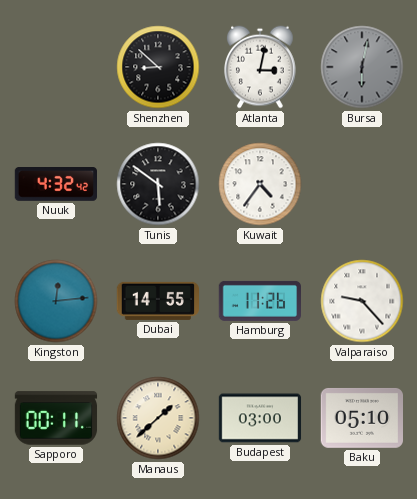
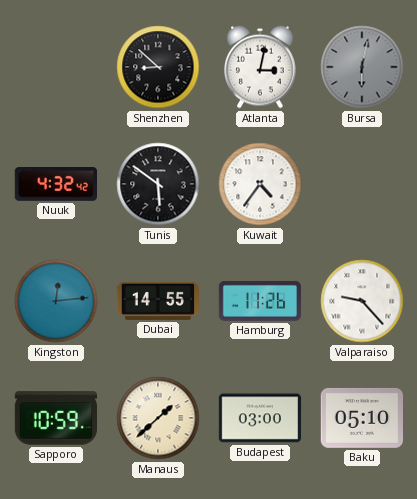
Sapporo: 00:11 -> 10:59 (56, 418)
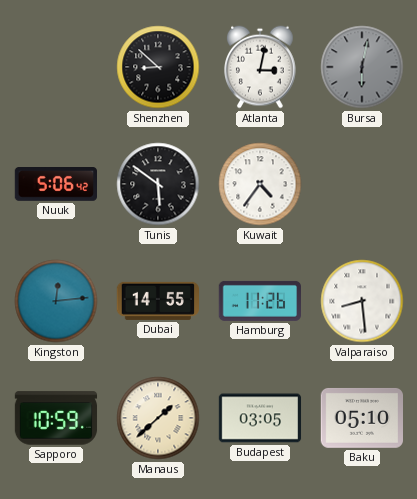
Nuuk: 4:32 -> 5:06 (55, 185)
Valparaiso: 9:23 -> 8:29 (362, 301)
Budapest: 03:00 -> 03:05 (260, 418)
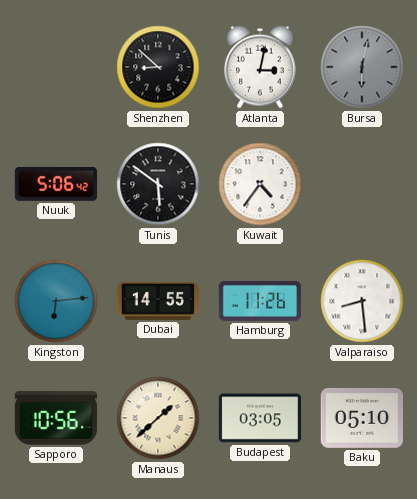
Kingston: 12:14 -> 6:14 (56, 301)
Sapporo: 10:59 -> 10:56 (56, 418)
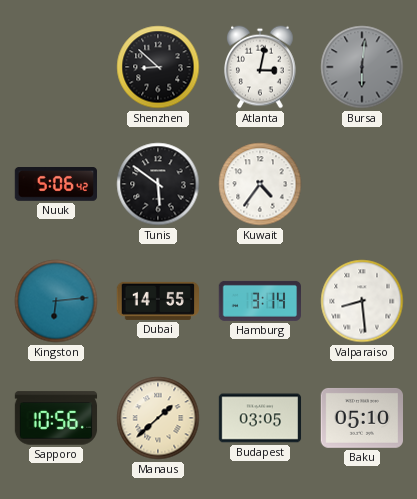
Bursa: 6:02 -> 6:01 (362, 67)
Hamburg: 11:26 -> 3:14 (259, 301)
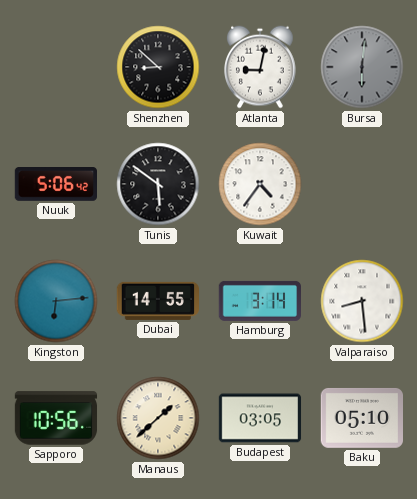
Atlanta: 3:02 -> 9:02 (261, 67)
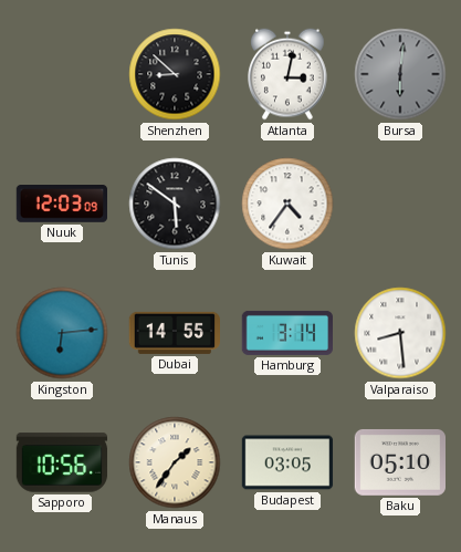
Atlanta: 9:02 -> 3:02 (289, 74)
Nuuk: 5:06 -> 12:03 (61, 205)
Manaus: 1:38 -> 1:36 (175, 462)
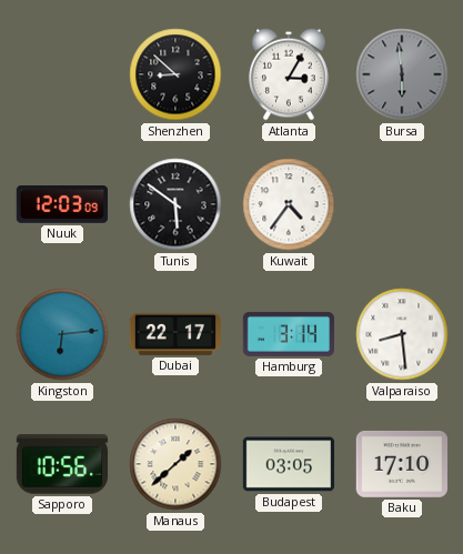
Atlanta: 3:02 -> 3:05 (290, 74)
Bursa: 6:01 -> 5:59 (402, 74)
Dubai: 14:55 -> 22:17 (174, 334)
Manaus: 1:36 -> 1:38 (175, 464)
Baku: 05:10 -> 17:10 (401, 464)
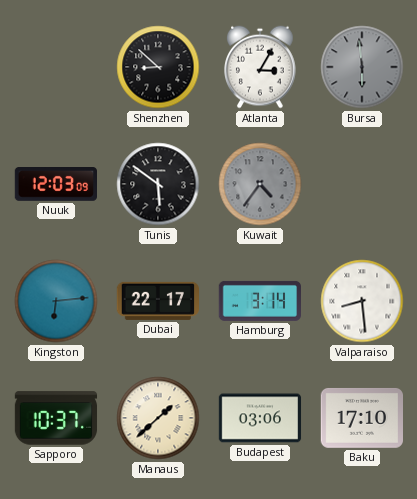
Kuwait dial: white -> grey (260, 184)
Sapporo: 10:56 -> 10:37 (56, 418)
Budapest: 03:05 -> 03:06 (260, 418)
